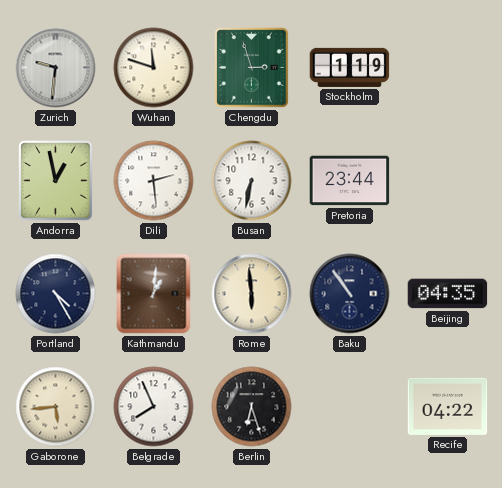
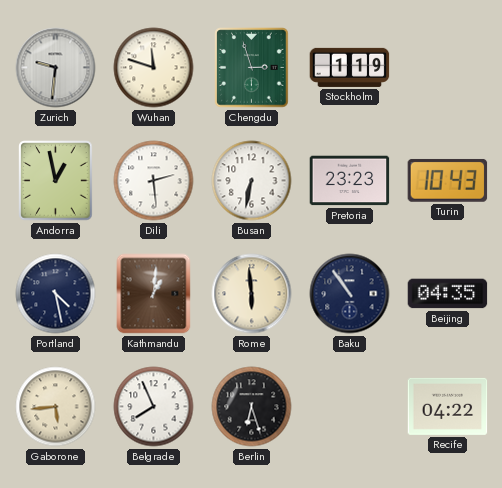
Pretoria: 23:44 -> 23:23 (350, 181)
Turin: none -> 10:43 (448, 181)
Portland: 4:25 -> 4:28 (56, 294)
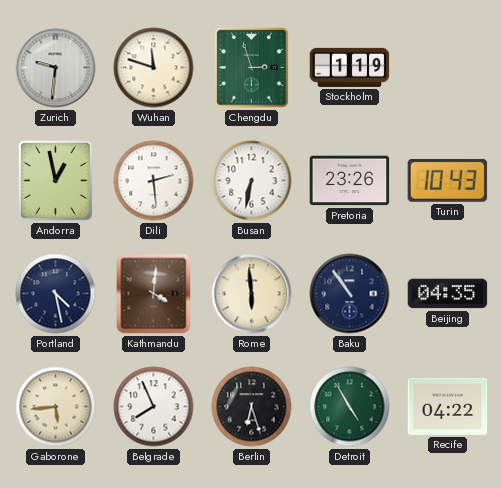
Pretoria: 23:23 -> 23:26 (350, 181)
Kathmandu: 1:01 -> 4:01 (154, 294)
Detroit: none -> 4:55 (350, 407)
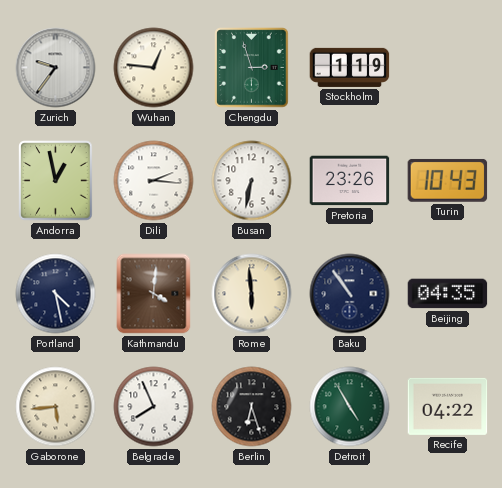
Zurich: 9:31 -> 9:36 (56, 68)
Wuhan: 11:48 -> 12:46 (154, 68)
Dili: 2:29 -> 2:16 (154, 181)
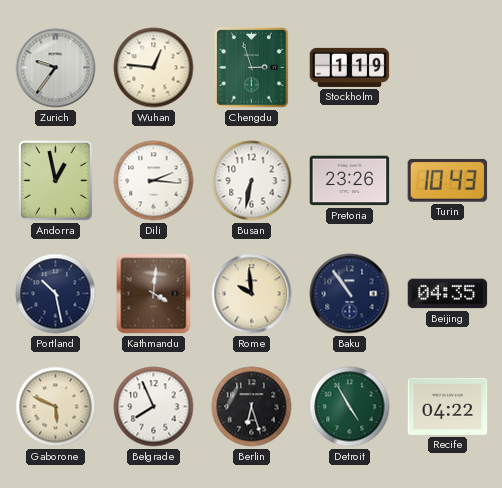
Portland: 4:28 -> 10:28 (56, 294)
Rome: 5:59 -> 9:59 (252, 294)
Gaborone: 5:44 -> 5:49 (56, 407)
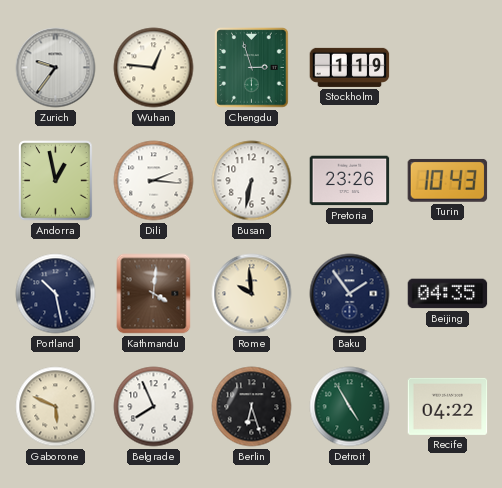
Baku: 10:54 -> 1:54 (350, 294)
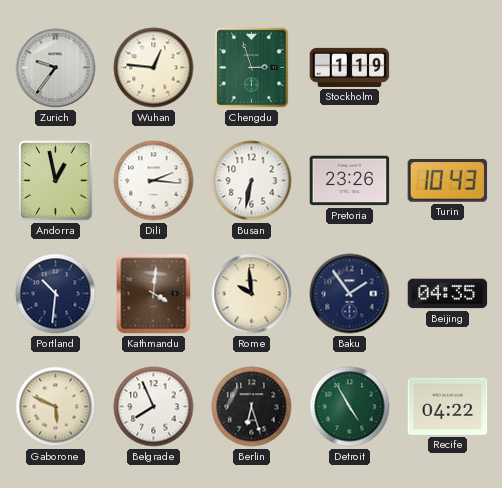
Portland: 10:28 -> 10:31 (56, 294)
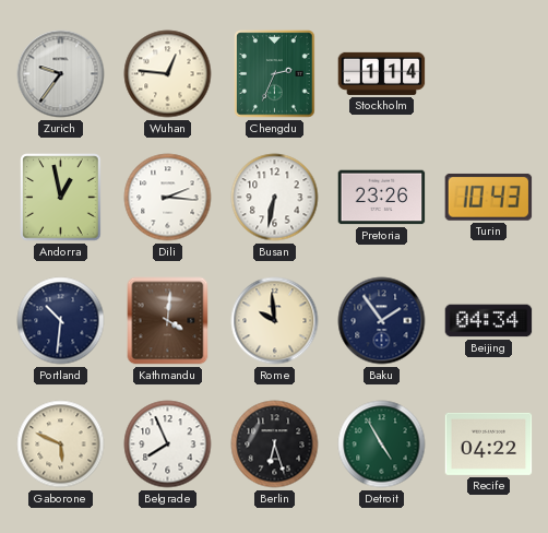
Chengdu: 2:57 -> 2:34 (275, 74)
Stockholm: 1:19 -> 1:14 (382, 73)
Beijing: 04:35 -> 04:34 (489, 321)
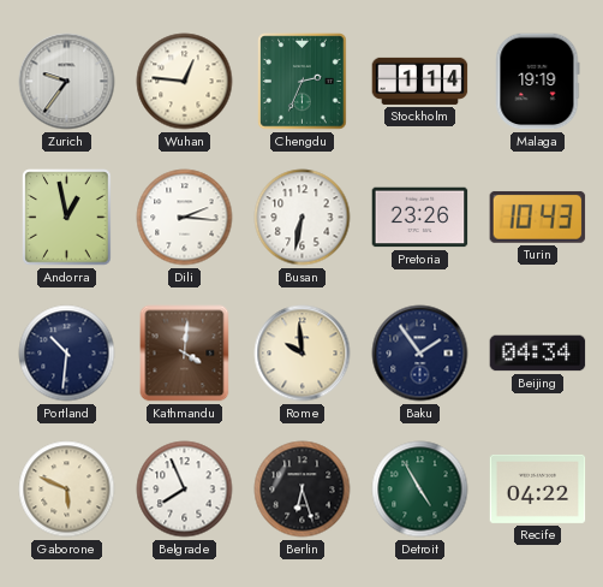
Malaga: none -> 19:19 (538, 82)
